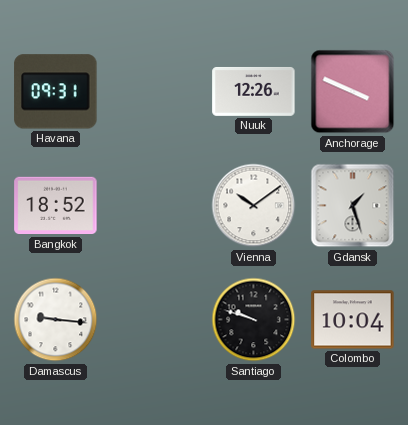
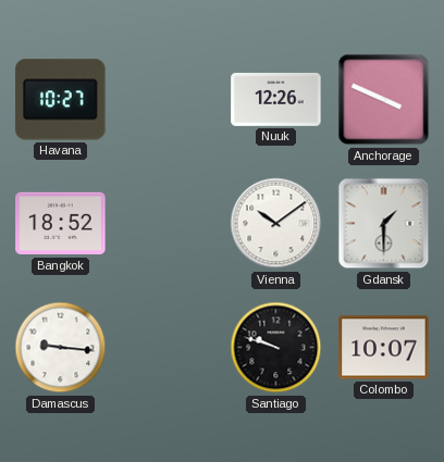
Havana: 09:31 -> 10:27 (61, 100)
Gdansk: 1:27 -> 1:30 (384, 224)
Colombo: 10:04 -> 10:07 (384, 348)
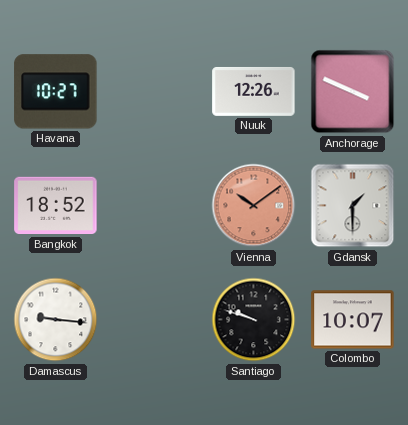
Vienna dial: white -> salmon (254, 206)
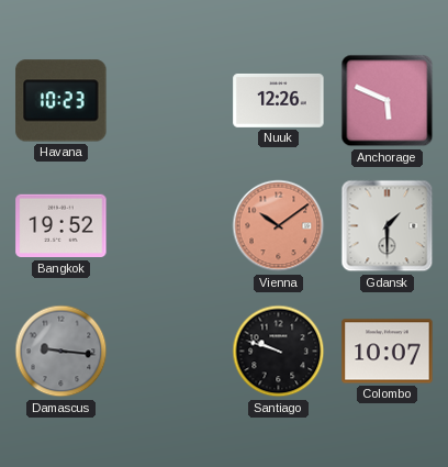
Havana: 10:27 -> 10:23 (61, 101)
Anchorage: 3:49 -> 5:49 (388, 101)
Bangkok: 18:52 -> 19:52 (61, 226)
Damascus dial: white -> grey (61, 352)
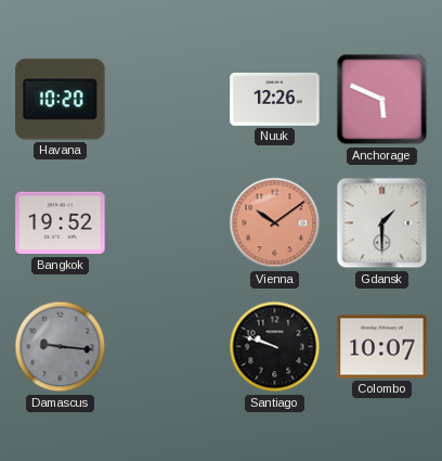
Havana: 10:23 -> 10:20 (61, 100)
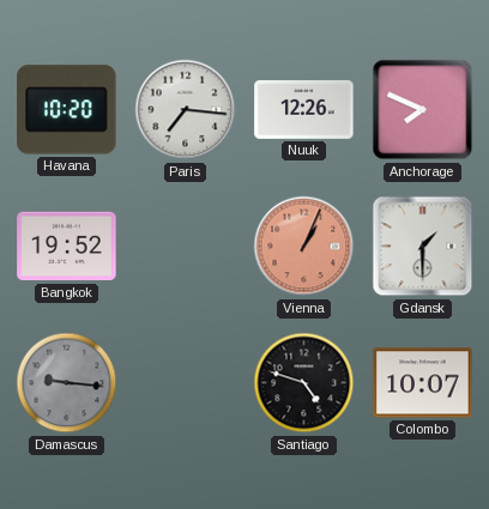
Paris: none -> 7:16 (186, 110)
Anchorage: 5:49 -> 7:49 (423, 110)
Vienna: 10:09 -> 1:04 (304, 247)
Santiago: 9:48 -> 4:48 (304, 383)
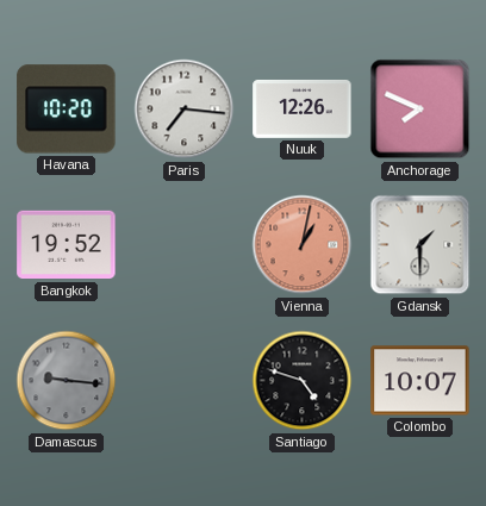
Vienna: 1:04 -> 1:02 (303, 245)
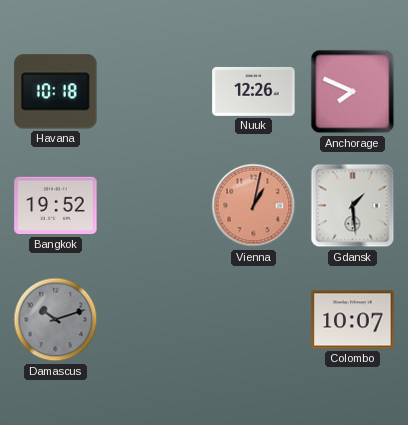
Havana: 10:20 -> 10:18 (56, 92)
Paris: 7:16 -> none (185, 110)
Gdansk: 1:30 -> 1:29 (353, 206)
Damascus: 9:16 -> 10:12 (56, 320)
Santiago: 4:48 -> none (303, 381)
